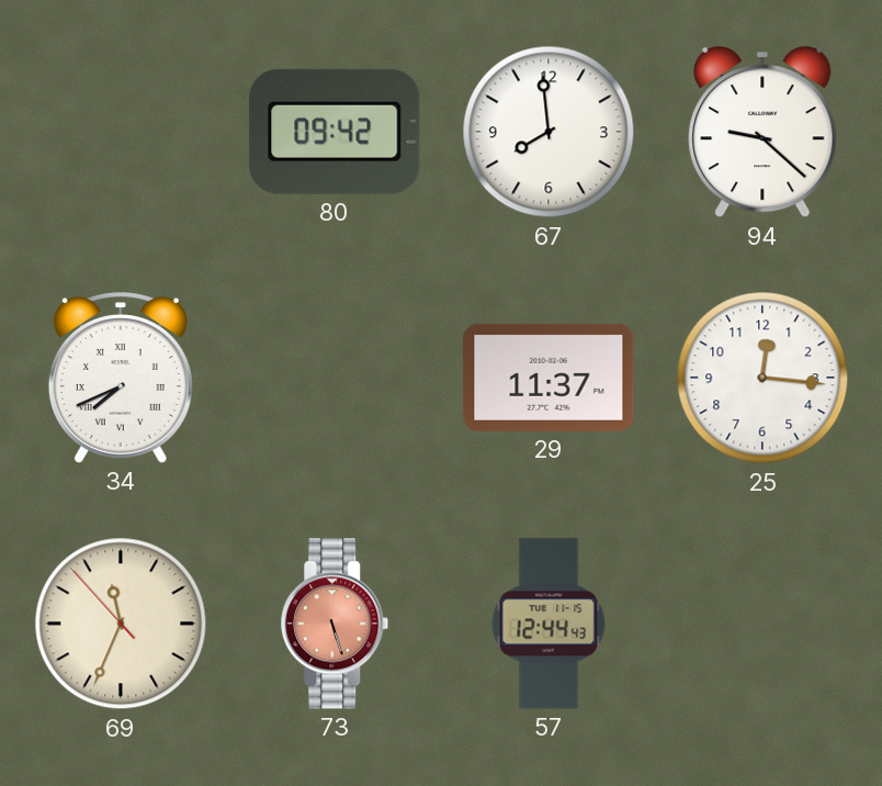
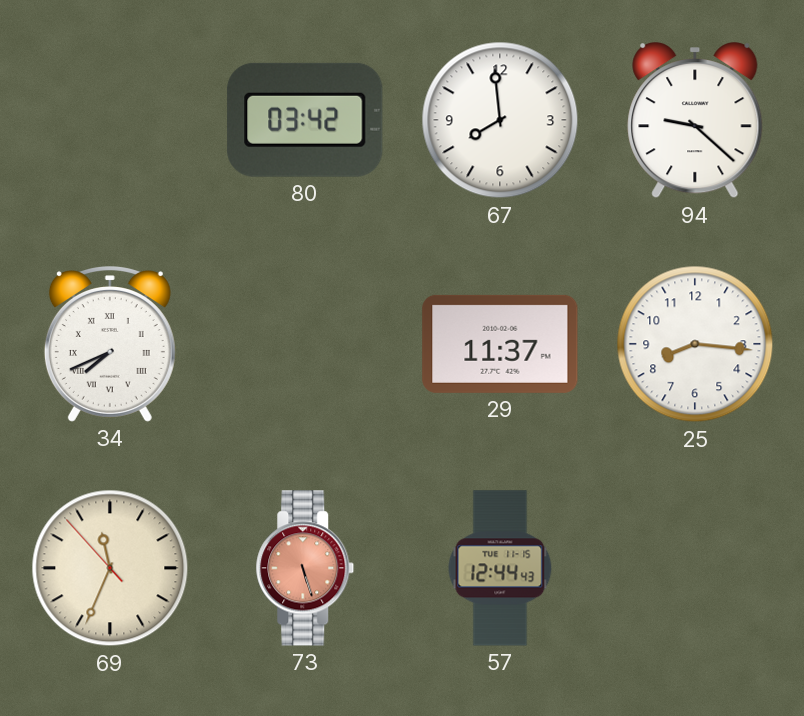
80: 09:42 -> 03:42 (305, 120)
25: 12:16 -> 8:16 (695, 344)
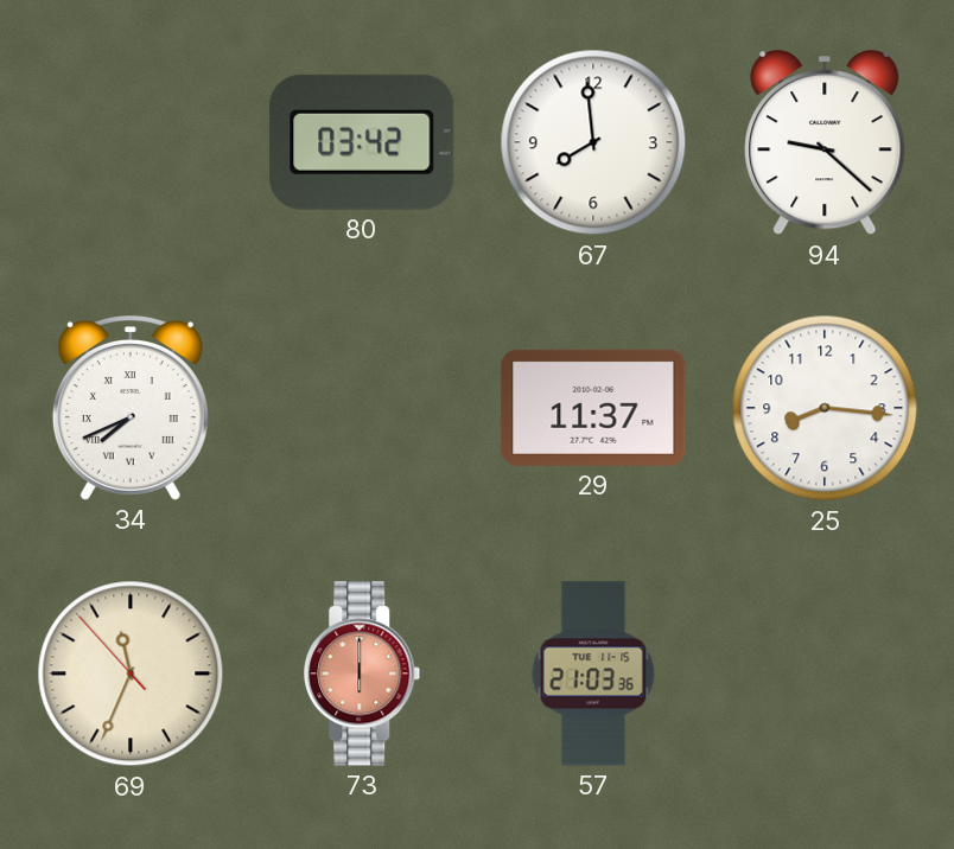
73: 5:27 -> 6:00 (362, 674)
57: 12:44 -> 21:03 (593, 674)
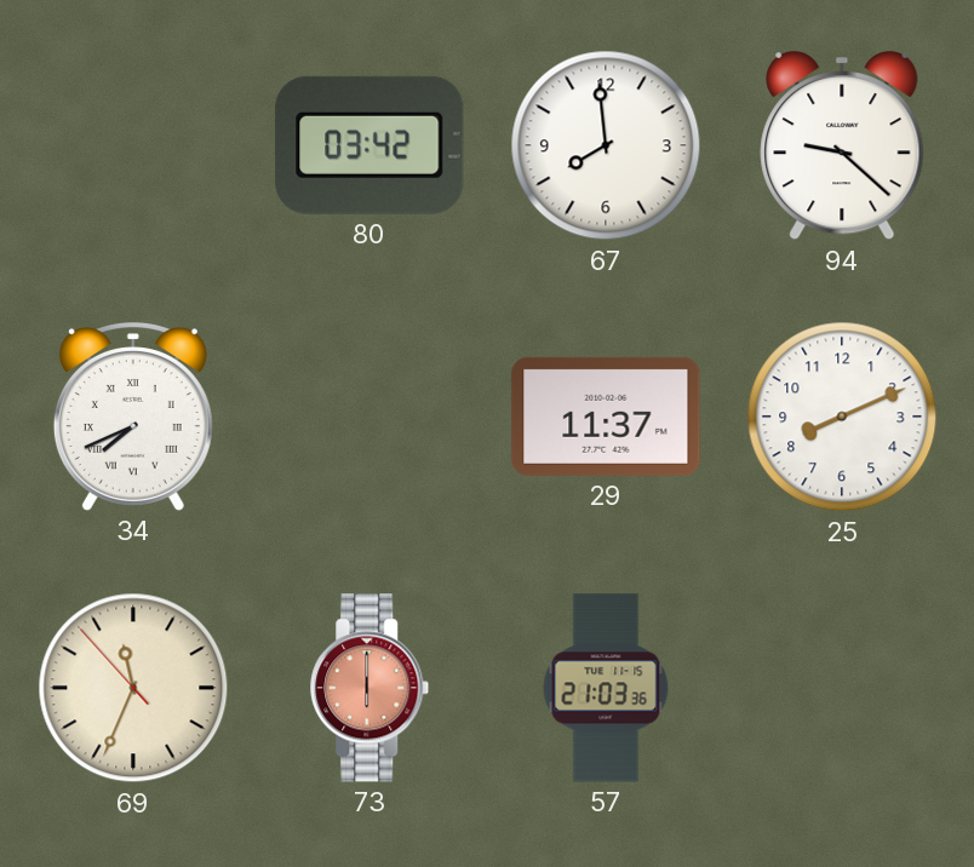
25: 8:16 -> 8:11 (842, 417)
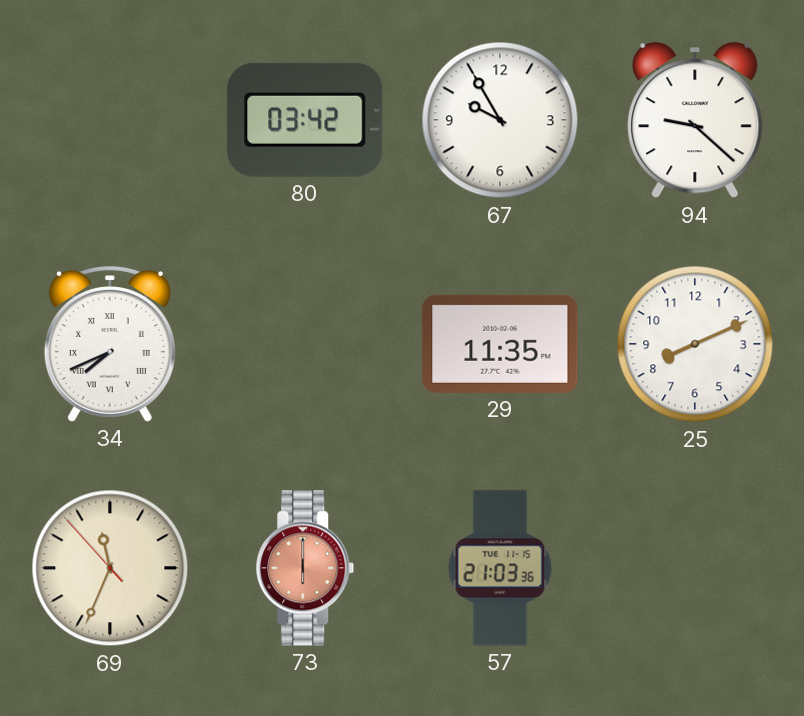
67: 7:59 -> 9:55 (500, 120)
29: 11:37 -> 11:35 (500, 344)
